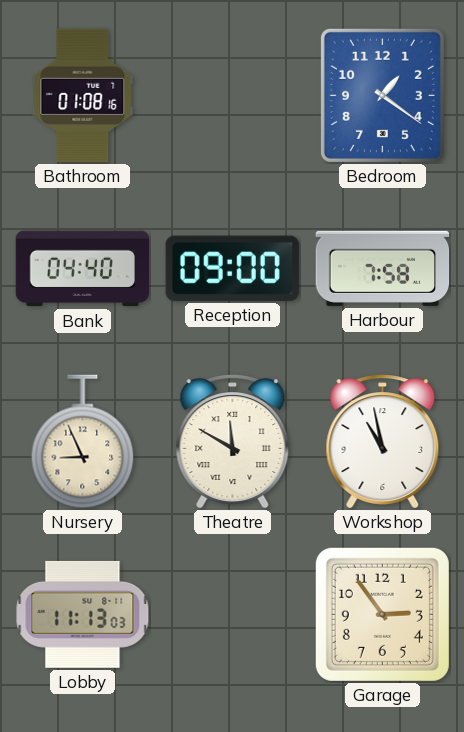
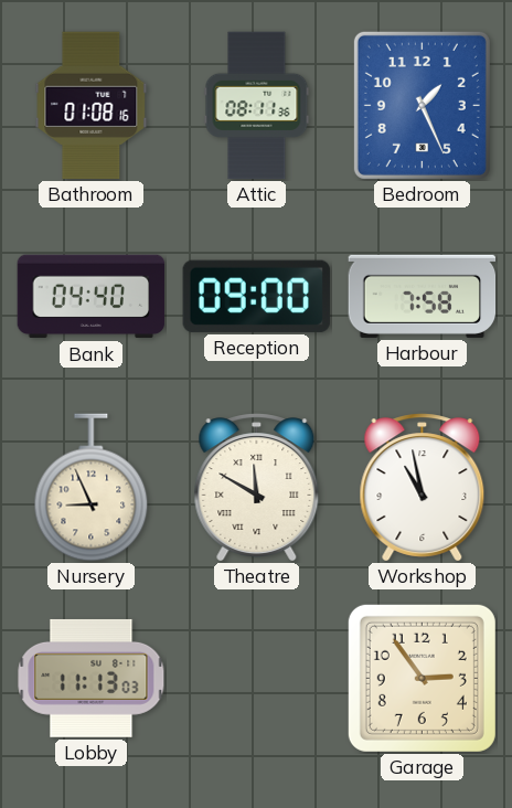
Attic: none -> 08:11 (257, 106)
Bedroom: 1:21 -> 1:26 (422, 105)
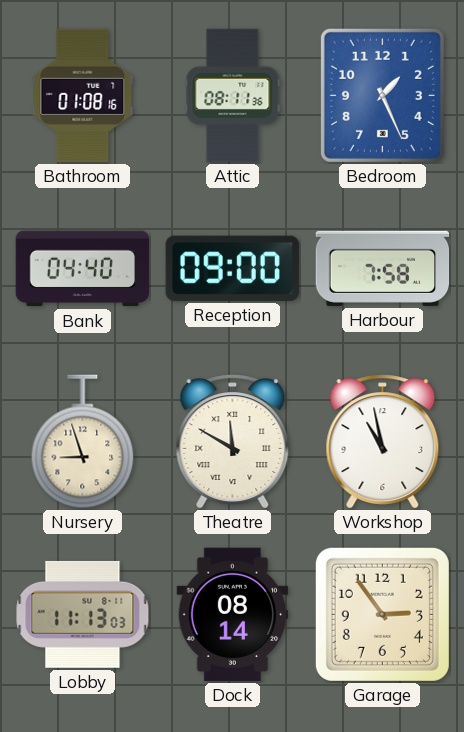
Nursery: 8:56 -> 8:57 (83, 442)
Dock: none -> 08:14 (233, 615)
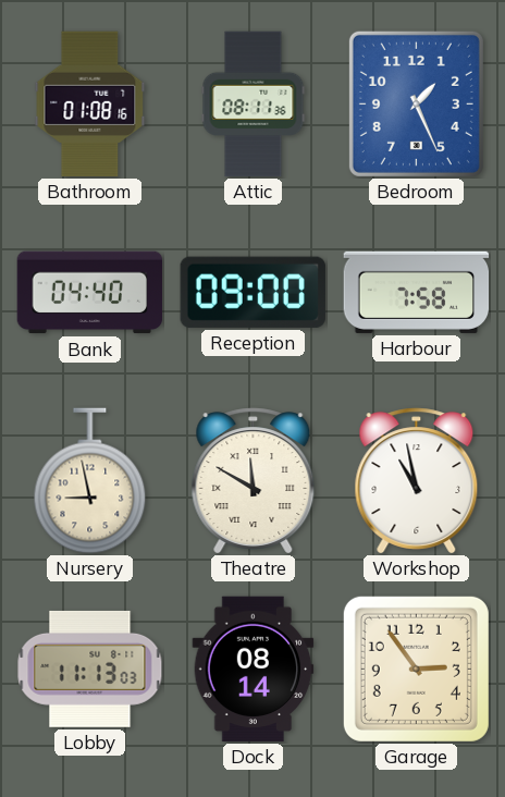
Nursery: 8:57 -> 8:58 (90, 481)
